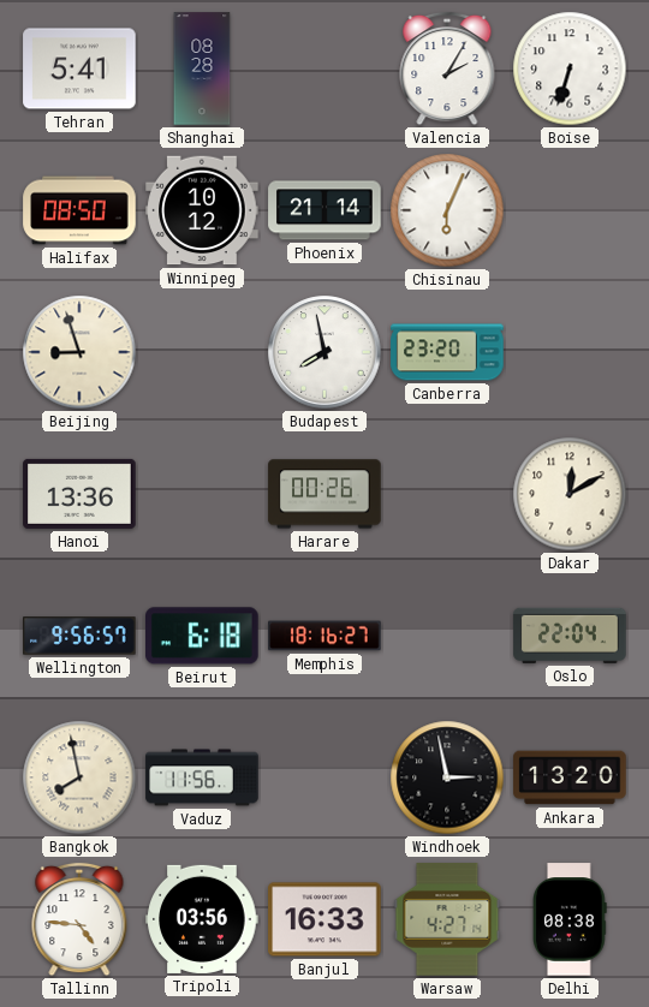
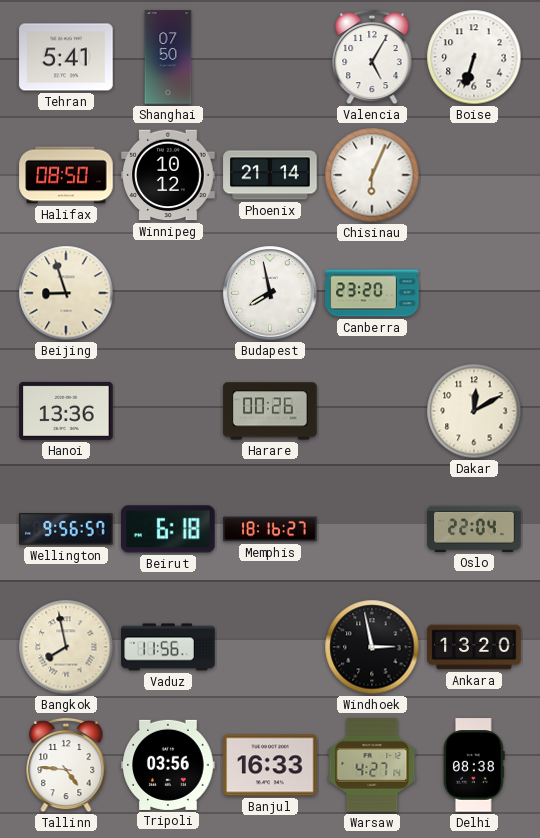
Shanghai: 08:28 -> 07:50 (168, 57)
Valencia: 2:05 -> 5:05 (372, 57)
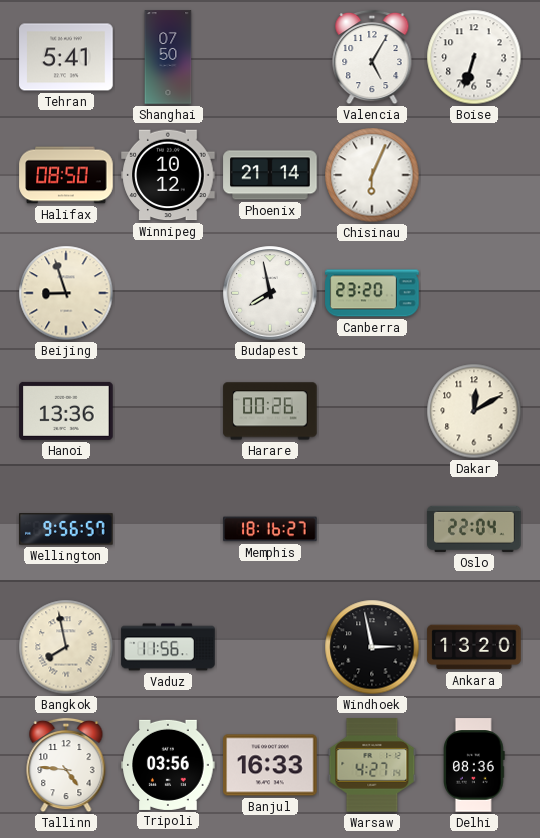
Beirut: 6:18 -> none (168, 529)
Delhi: 08:38 -> 08:36 (475, 765)
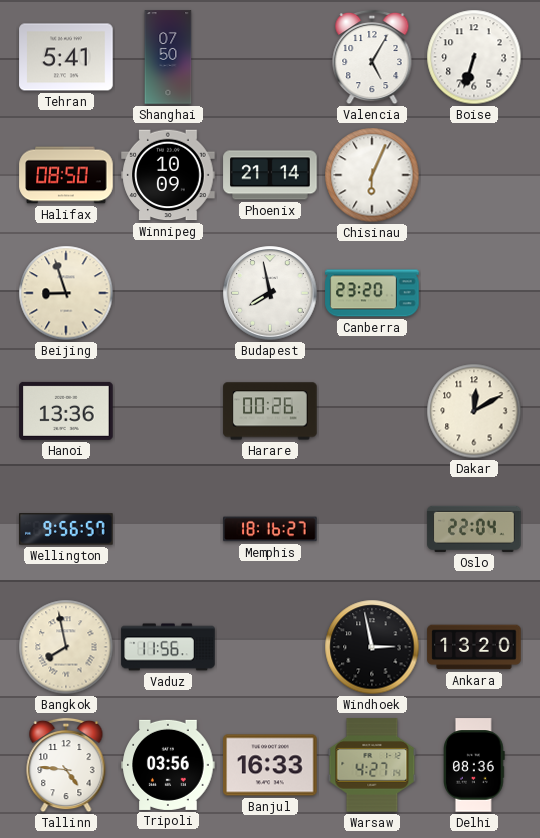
Winnipeg: 10:12 -> 10:09 (168, 175)
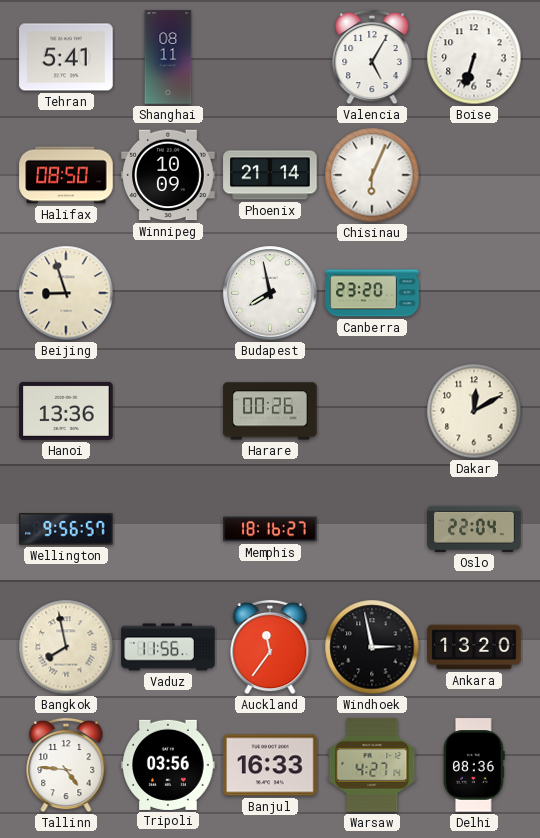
Shanghai: 07:50 -> 08:11 (168, 57)
Auckland: none -> 11:36 (270, 647)
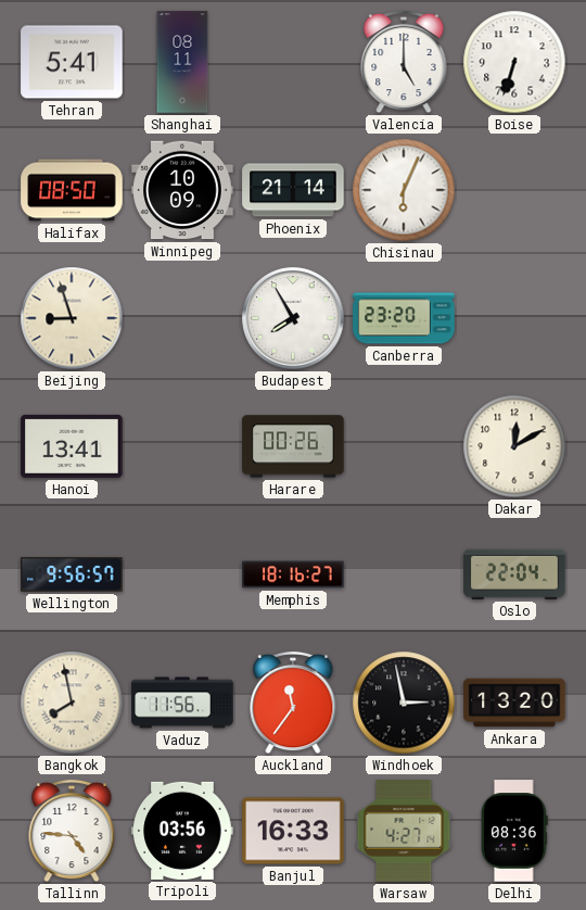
Valencia: 5:05 -> 5:00 (404, 62)
Budapest: 7:58 -> 7:55 (293, 318)
Hanoi: 13:36 -> 13:41 (72, 446)
